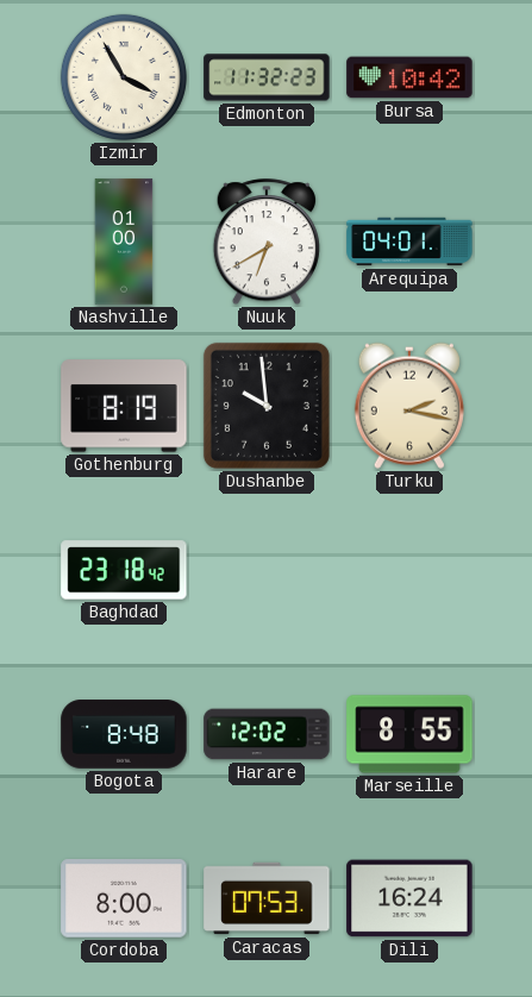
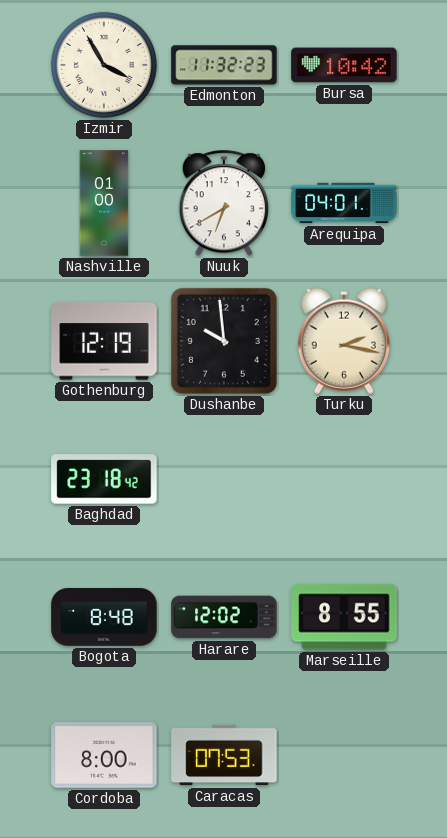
Gothenburg: 8:19 -> 12:19 (104, 341)
Dili: 16:24 -> none (409, 898)
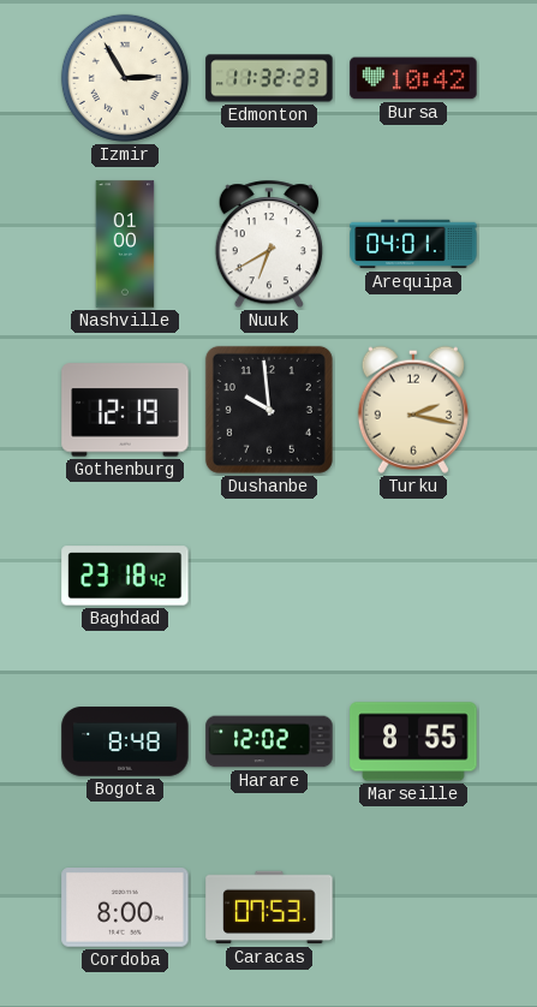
Izmir: 3:55 -> 2:55 (125, 78)
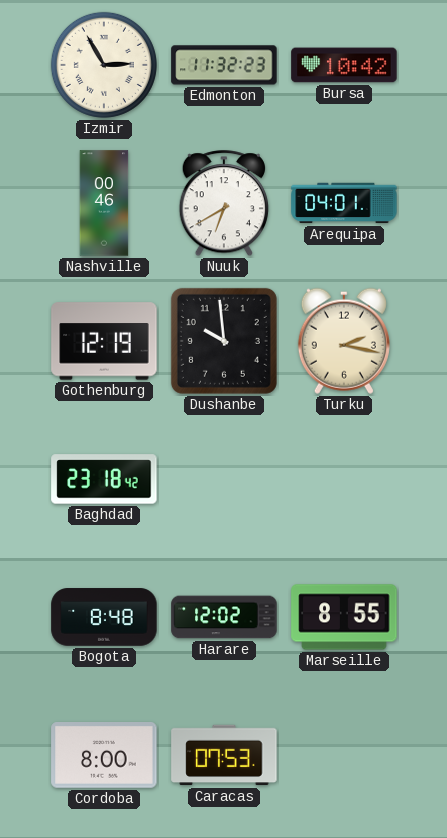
Nashville: 01:00 -> 00:46 (104, 203)
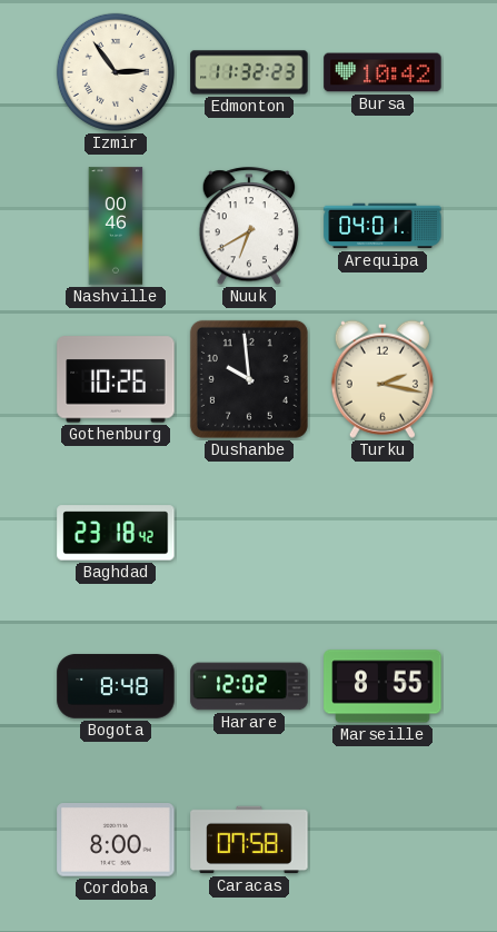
Izmir: 2:55 -> 2:54 (116, 72)
Gothenburg: 12:19 -> 10:26 (116, 379)
Caracas: 07:53 -> 07:58 (249, 840)
